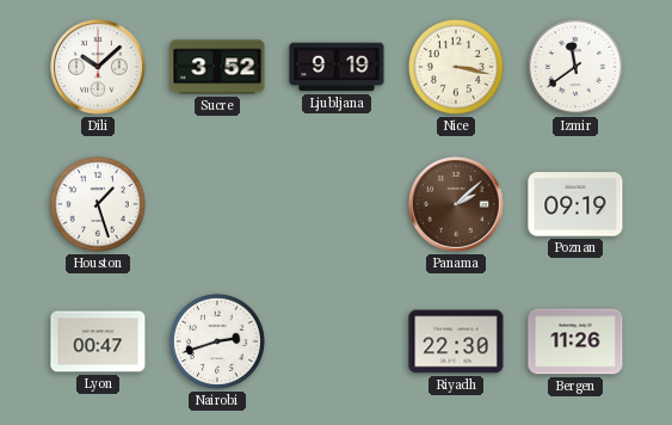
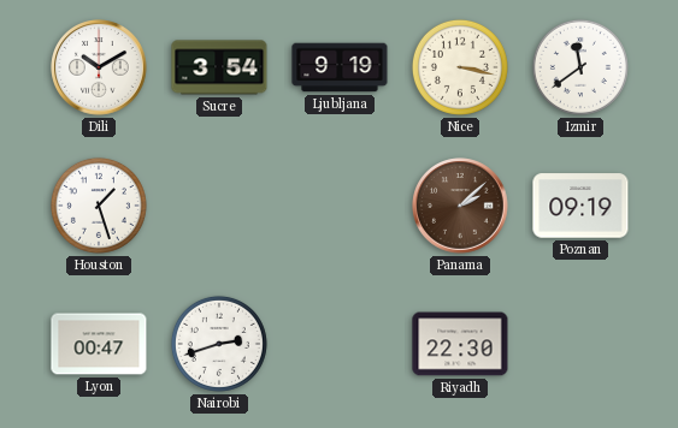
Dili: 10:08 -> 10:10 (99, 67)
Sucre: 3:52 -> 3:54 (219, 67)
Bergen: 11:26 -> none (575, 341)
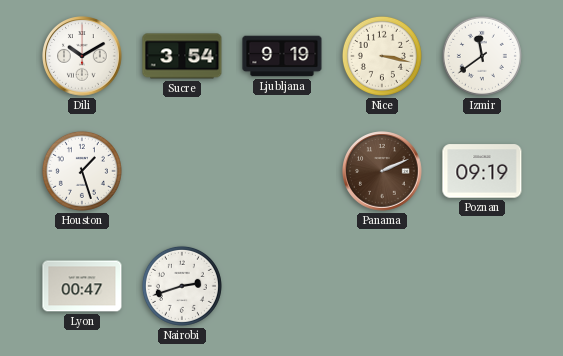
Panama: 2:08 -> 2:11 (382, 171)
Riyadh: 22:30 -> none (460, 344)
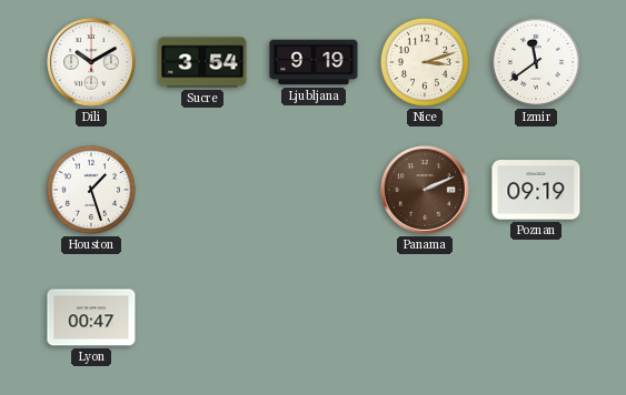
Nice: 3:17 -> 3:12 (425, 62)
Nairobi: 2:42 -> none (182, 286)
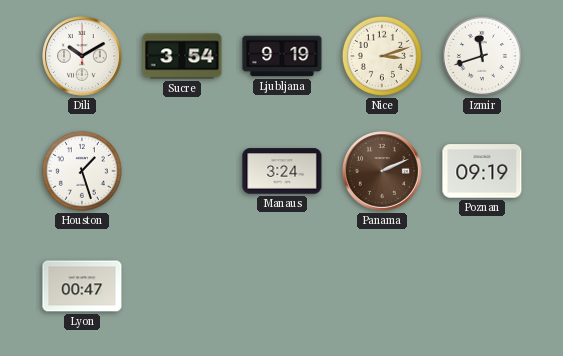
Izmir: 11:39 -> 11:42 (482, 56)
Manaus: none -> 3:24 (282, 171)
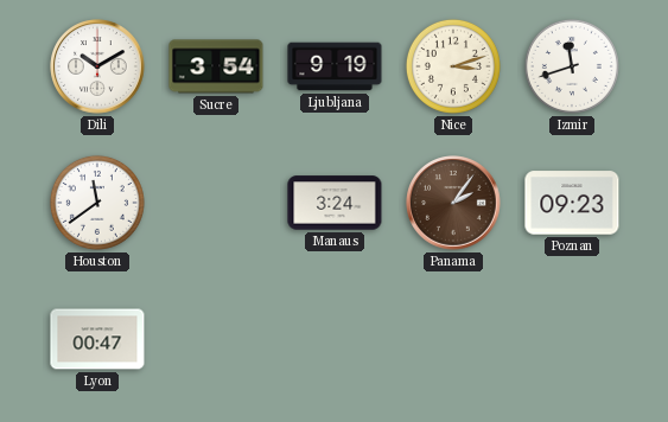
Houston: 1:27 -> 11:39 (97, 203)
Panama: 2:11 -> 2:06 (453, 203)
Poznan: 09:19 -> 09:23 (572, 203)
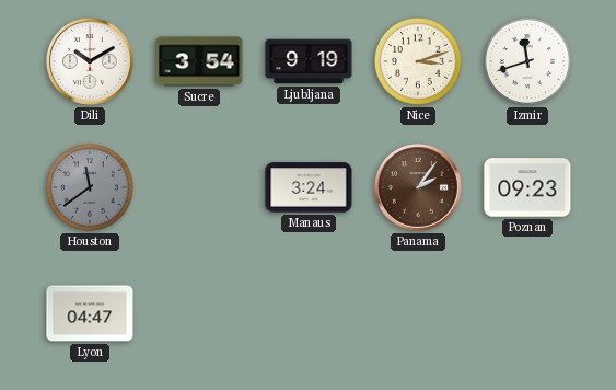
Houston dial: white -> grey (90, 187)
Lyon: 00:47 -> 04:47 (90, 313)
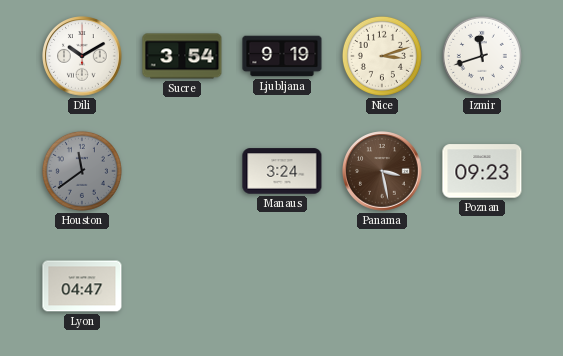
Panama: 2:06 -> 3:28 (382, 171)
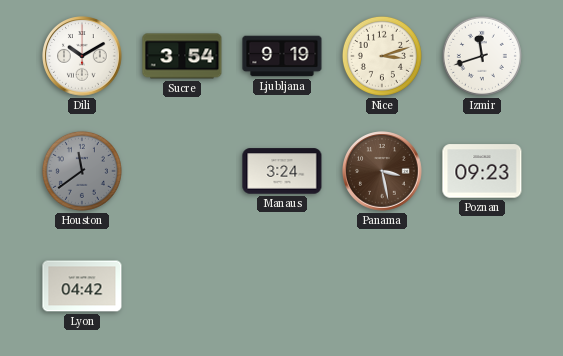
Lyon: 04:47 -> 04:42 (82, 286)
